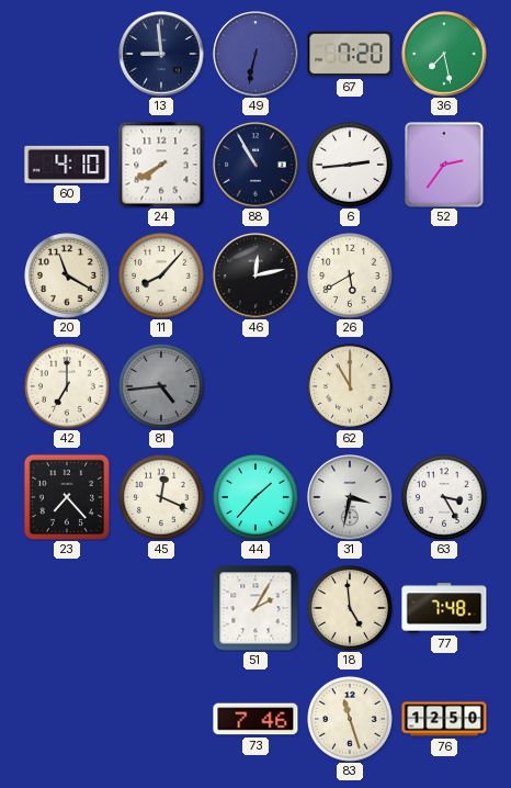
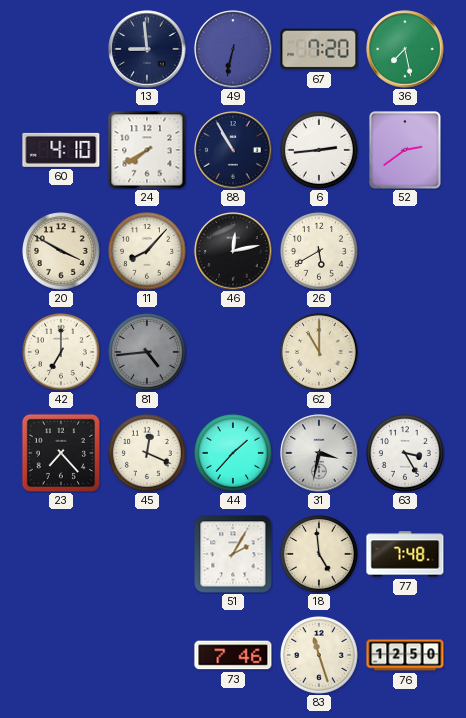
52: 2:36 -> 2:39 (405, 150)
20: 11:20 -> 3:50 (62, 252)
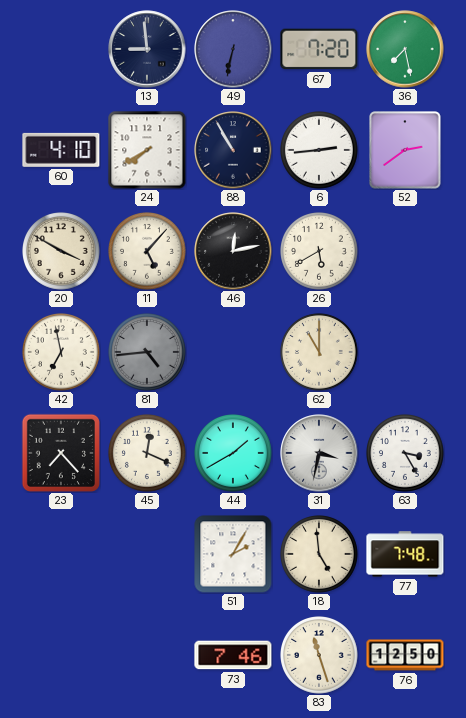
11: 8:07 -> 5:07 (148, 252)
42: 7:00 -> 6:58 (62, 353)
44: 1:37 -> 1:40 (234, 454)
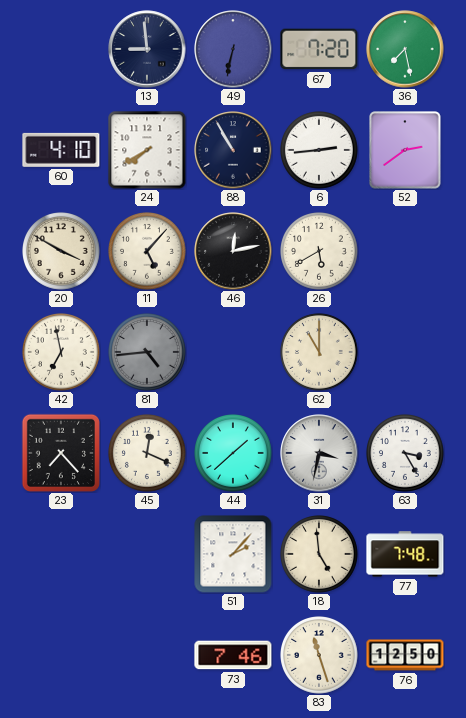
44: 1:40 -> 1:38 (234, 454)
51: 2:05 -> 2:07 (233, 554)
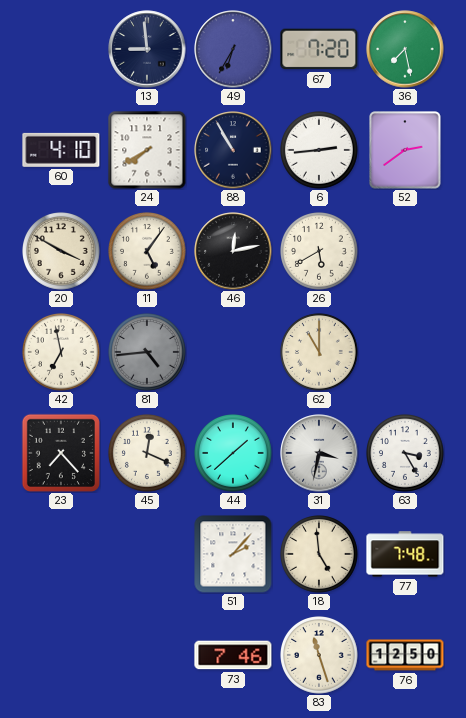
49: 6:32 -> 6:35 (233, 49)
11: 5:07 -> 5:06 (148, 252)
